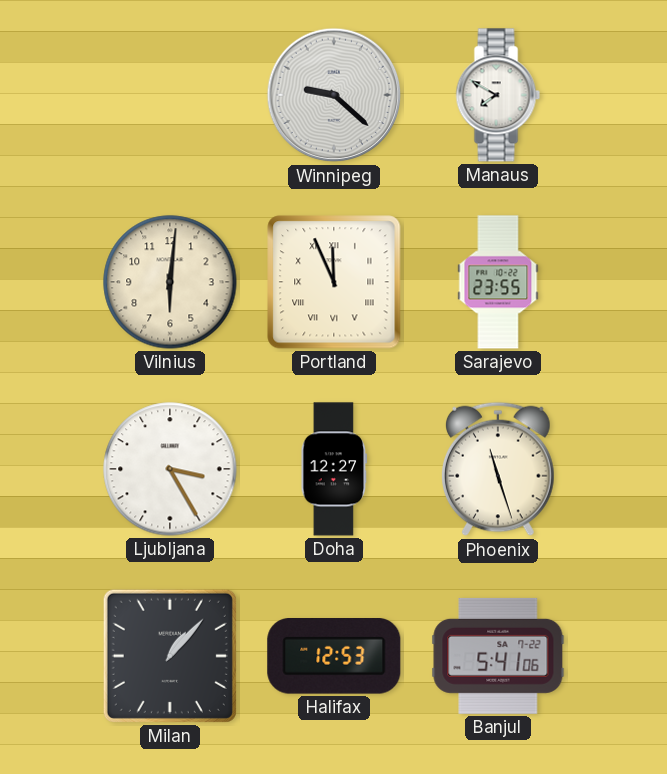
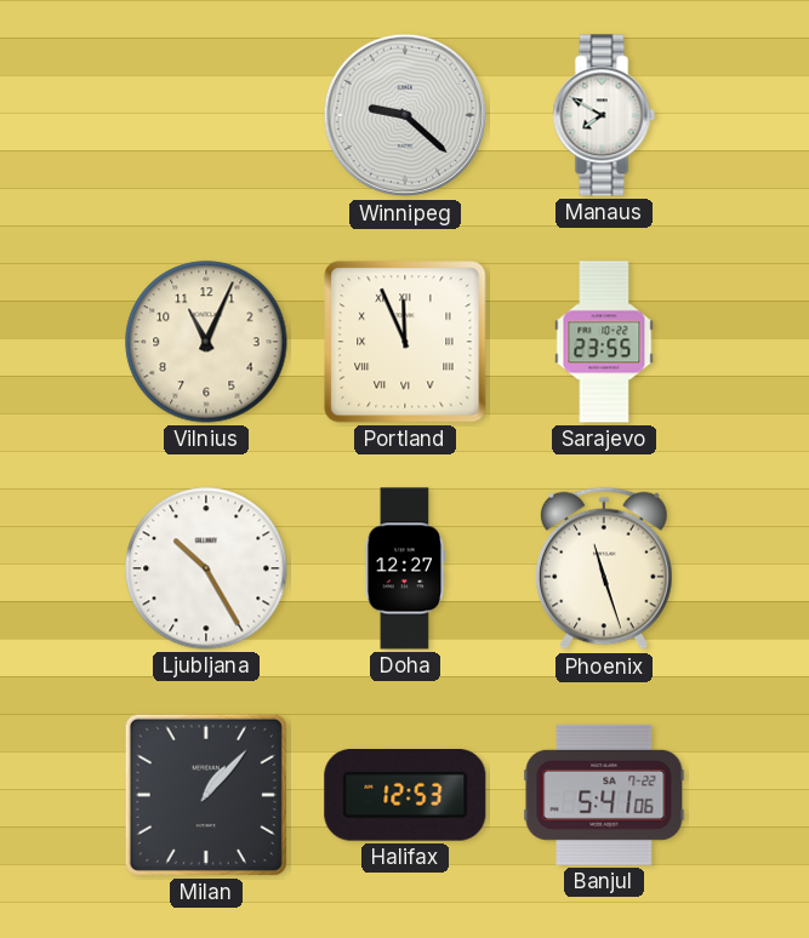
Vilnius: 6:01 -> 11:04 (206, 342)
Ljubljana: 3:25 -> 10:25 (206, 568)
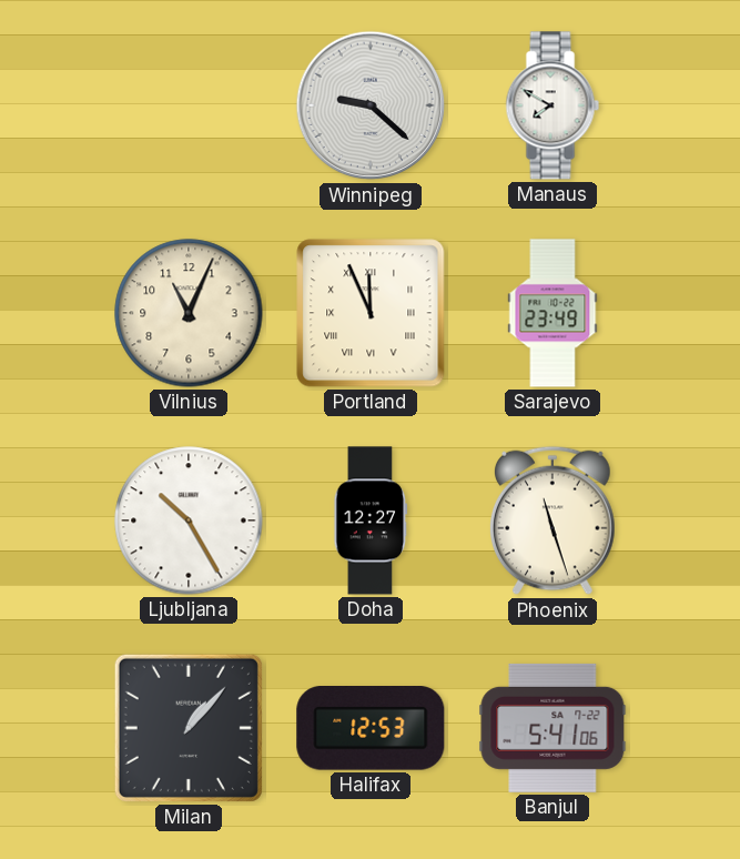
Sarajevo: 23:55 -> 23:49 (553, 313)
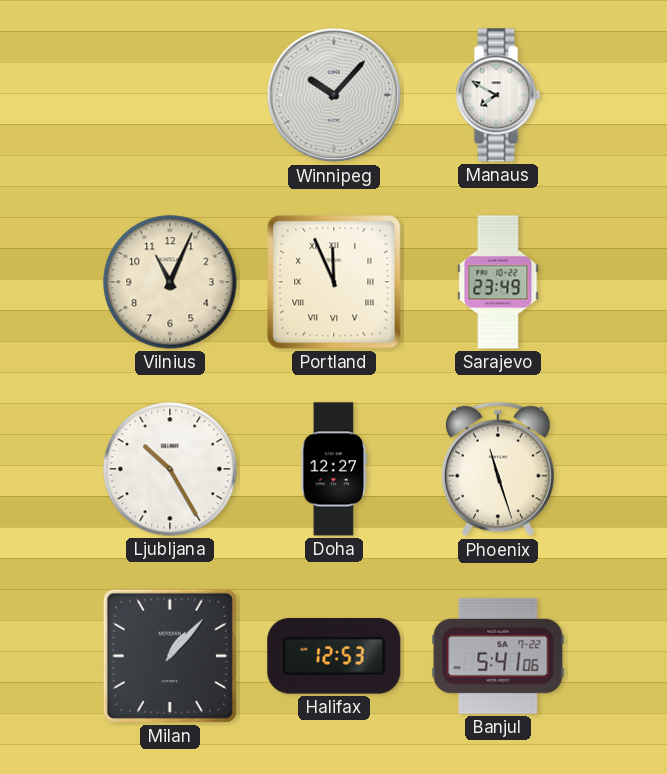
Winnipeg: 9:22 -> 10:07 (334, 95)
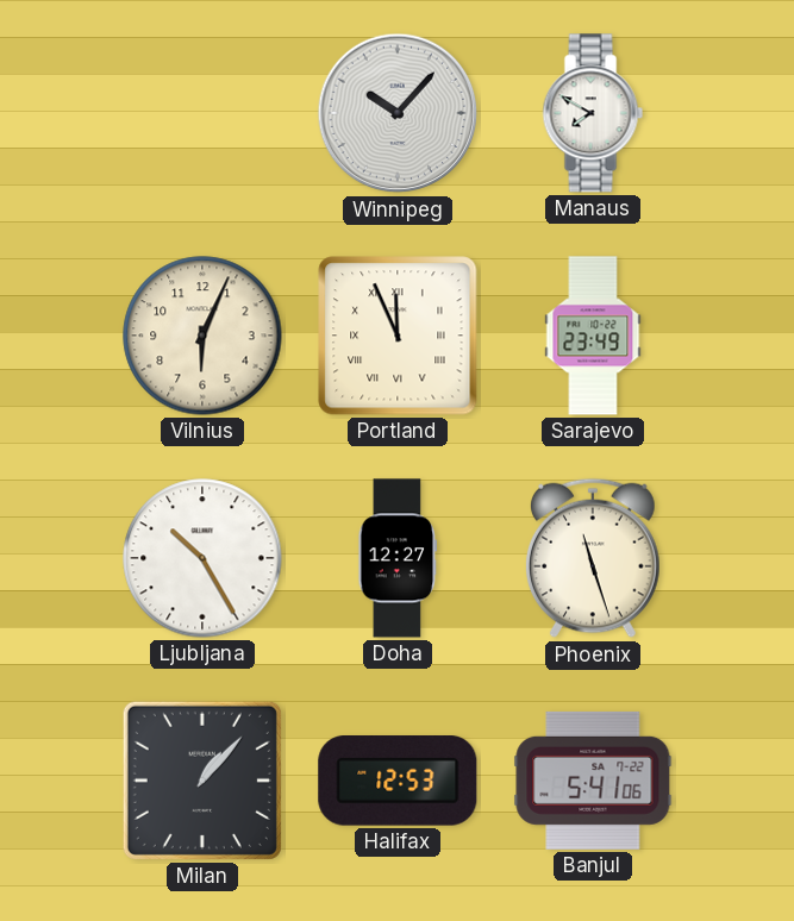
Vilnius: 11:04 -> 6:04 (202, 336)
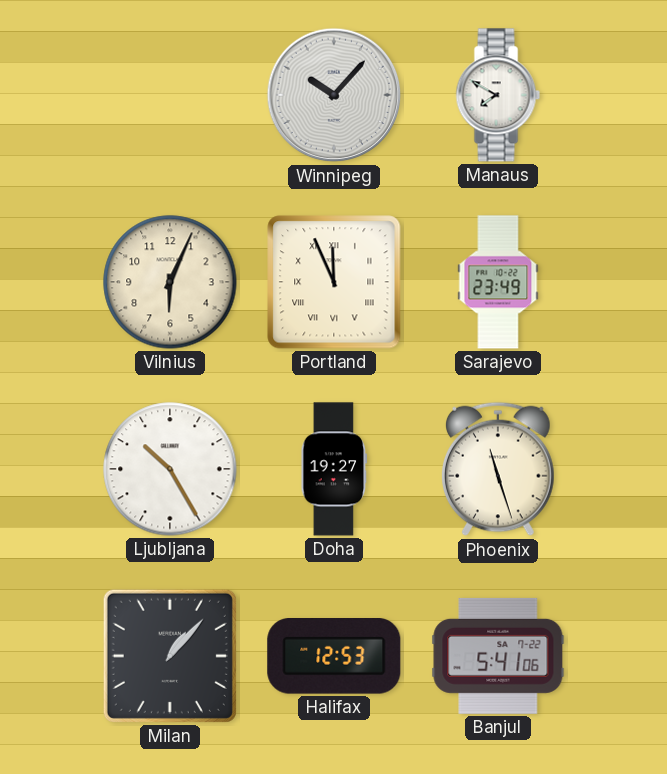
Doha: 12:27 -> 19:27 (334, 469)
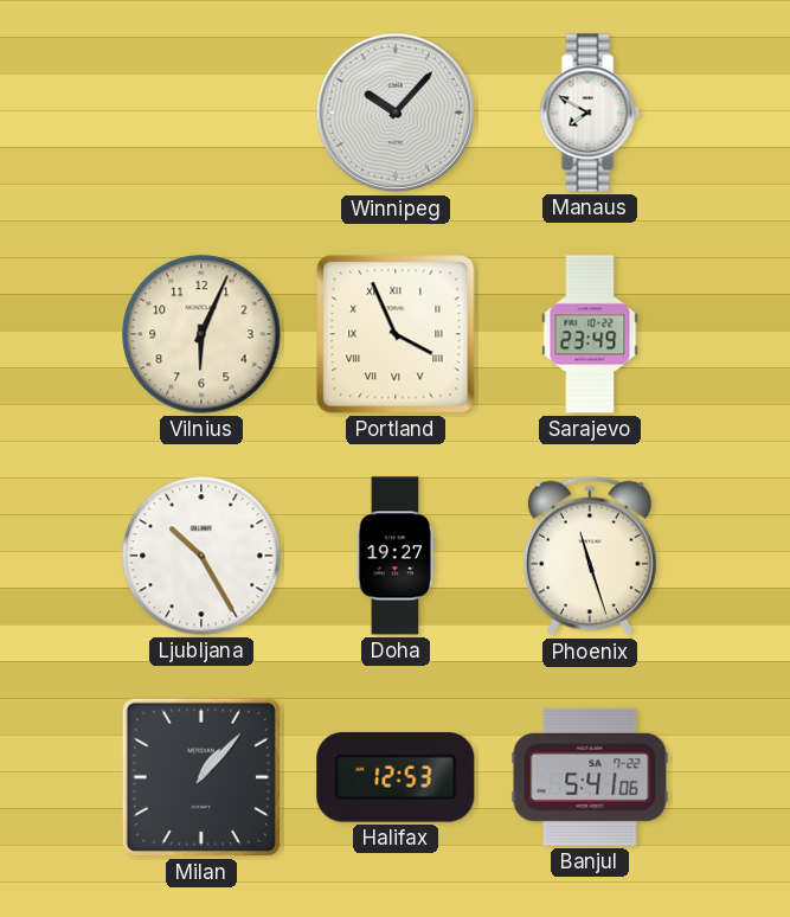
Portland: 11:56 -> 3:56 (396, 334)
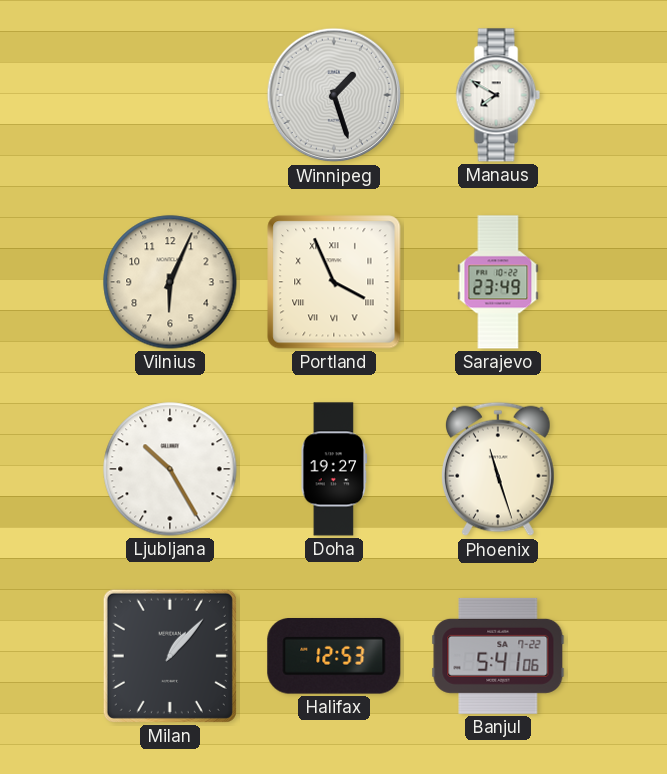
Winnipeg: 10:07 -> 1:27 (334, 95)
